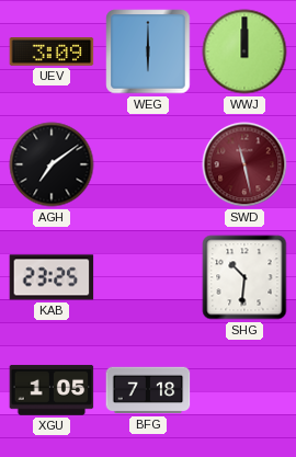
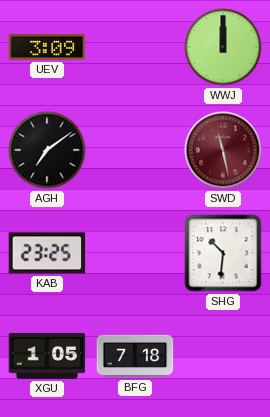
WEG: 6:00 -> none (148, 52)
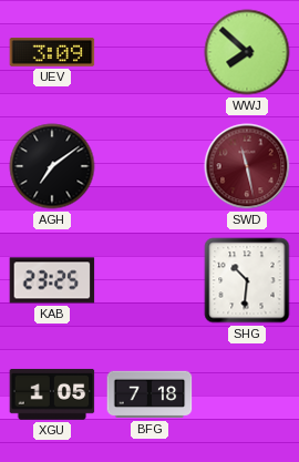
WWJ: 12:00 -> 7:52 (247, 52)
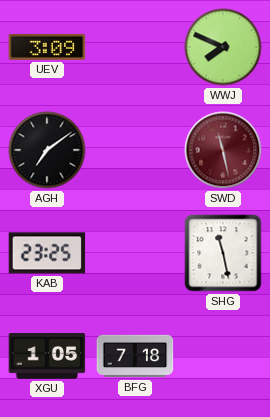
WWJ: 7:52 -> 7:49 (223, 47)
SHG: 10:31 -> 11:28 (223, 253)
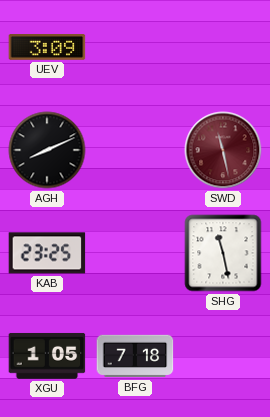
WWJ: 7:49 -> none (223, 47)
AGH: 7:09 -> 8:11 (47, 150)
